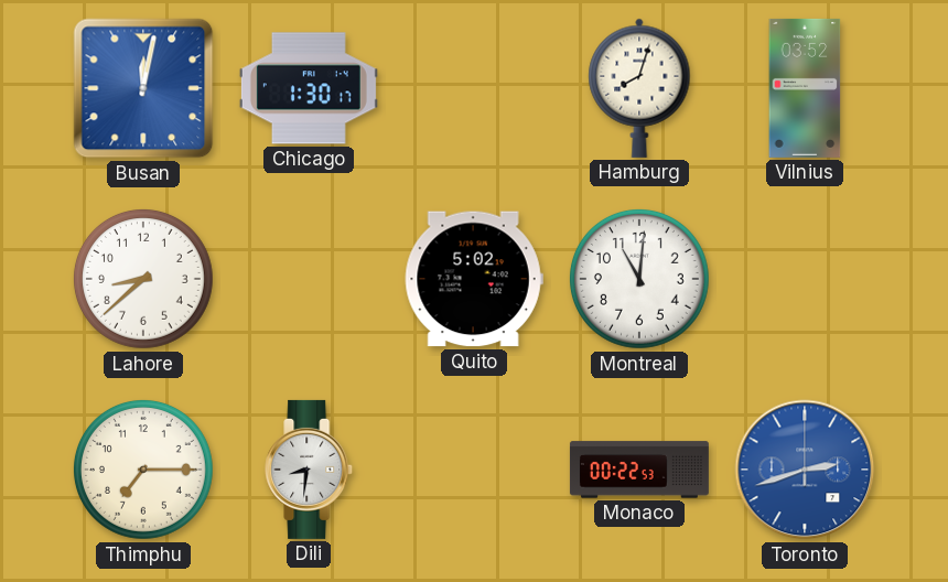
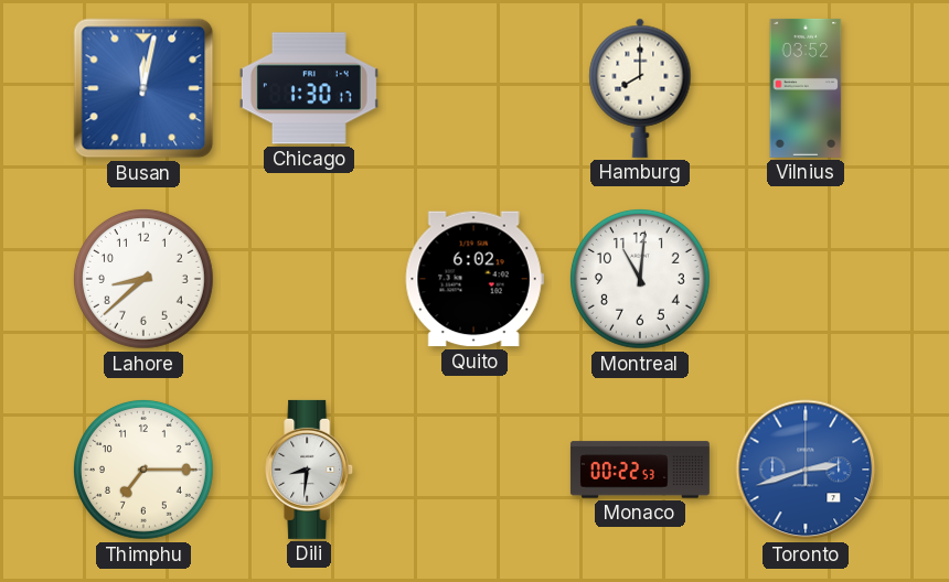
Hamburg: 8:03 -> 8:00 (640, 88)
Quito: 5:02 -> 6:02 (474, 279)
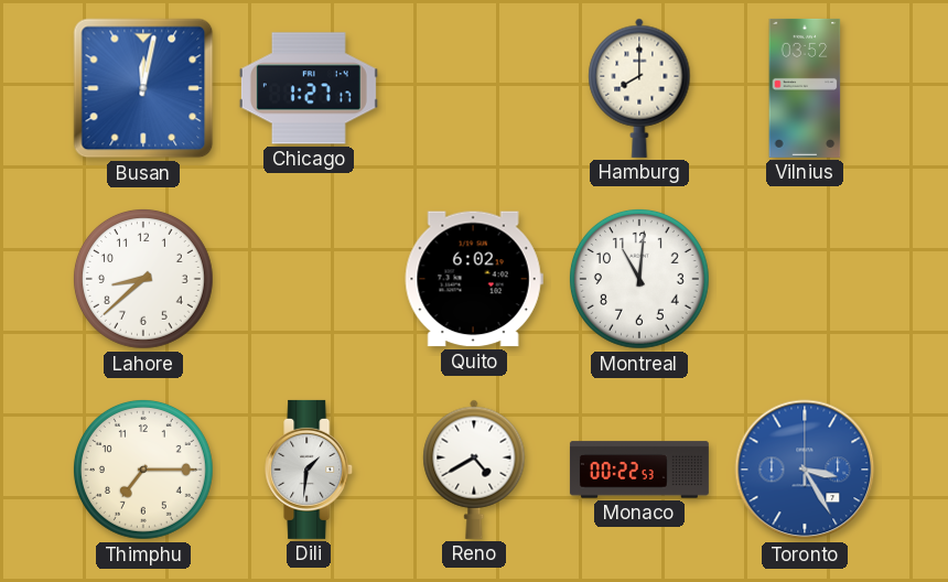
Chicago: 1:30 -> 1:27 (309, 88)
Dili: 8:31 -> 1:31 (310, 470)
Reno: none -> 4:40 (474, 470)
Toronto: 2:42 -> 3:25 (805, 470)
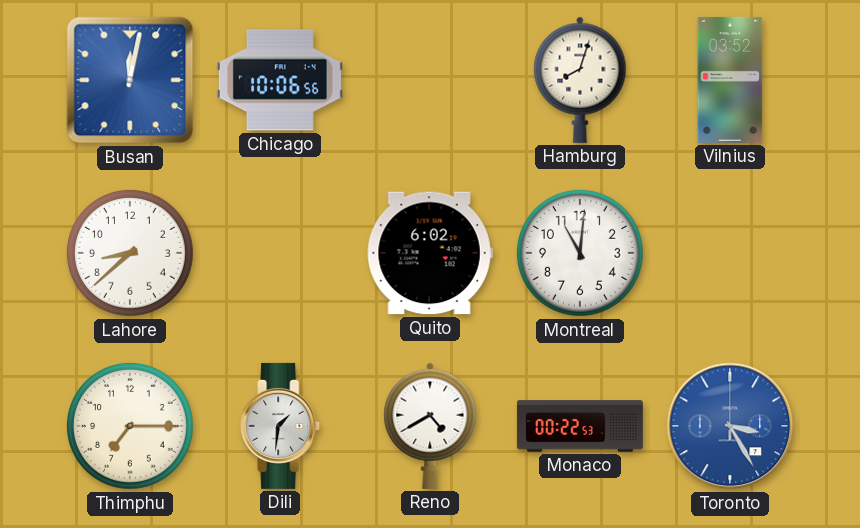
Chicago: 1:27 -> 10:06 (280, 80)
Hamburg: 8:00 -> 8:03 (580, 80)
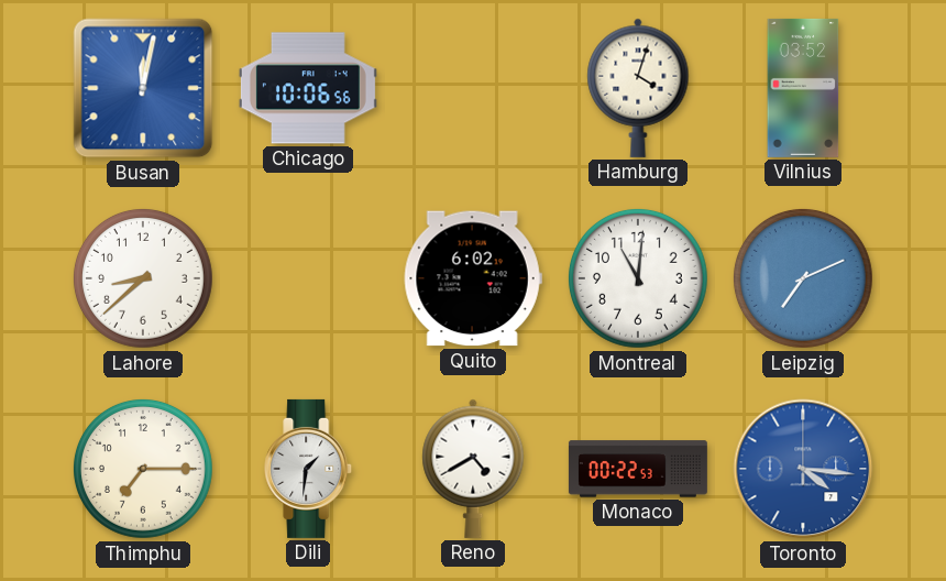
Hamburg: 8:03 -> 4:03 (638, 88)
Leipzig: none -> 7:11 (803, 278)
Toronto: 3:25 -> 4:16 (803, 469)
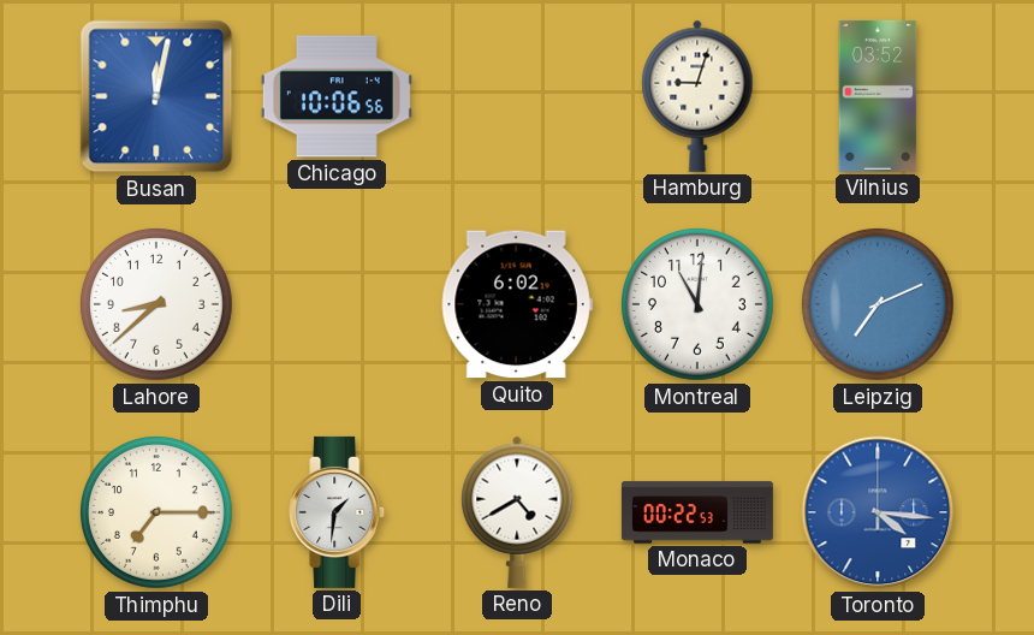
Hamburg: 4:03 -> 9:03 (697, 96)
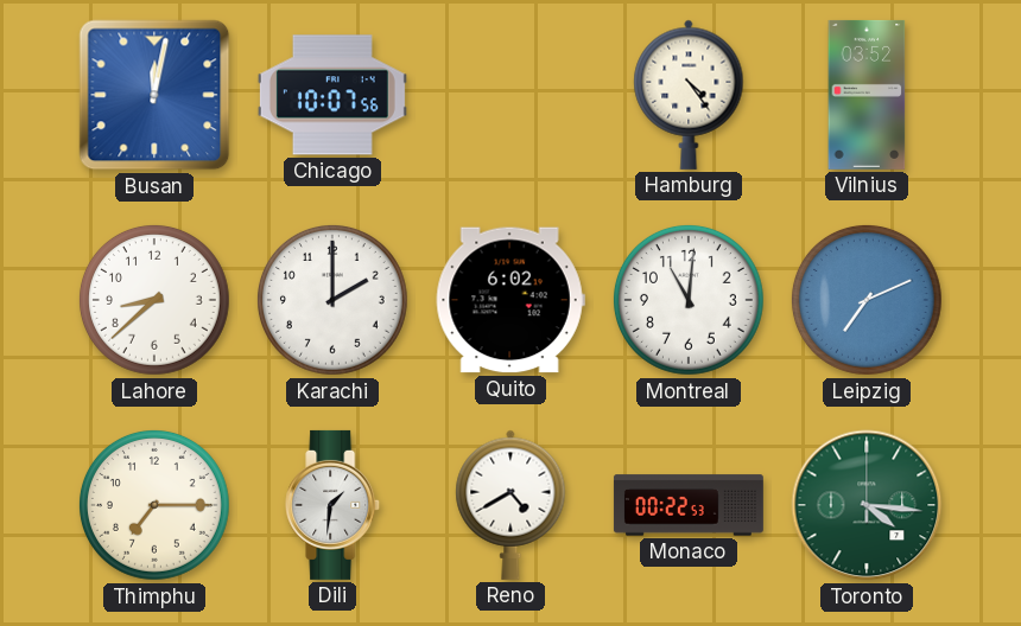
Chicago: 10:06 -> 10:07 (332, 95)
Hamburg: 9:03 -> 4:24 (689, 95)
Karachi: none -> 2:00 (332, 300)
Toronto dial: blue -> green (867, 505)
